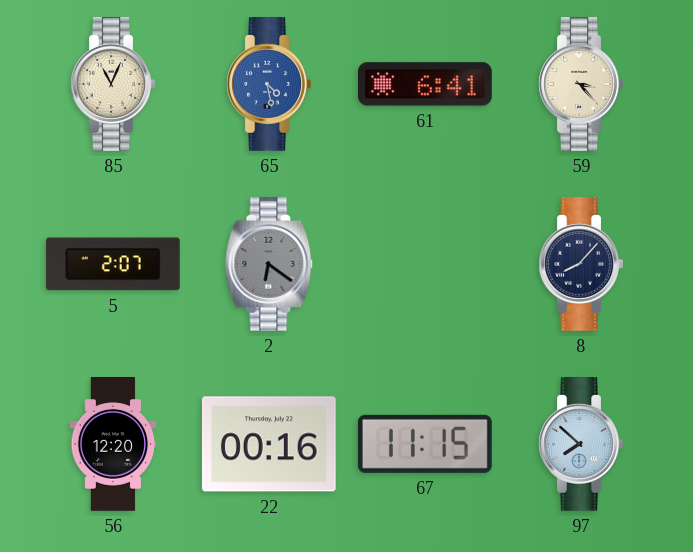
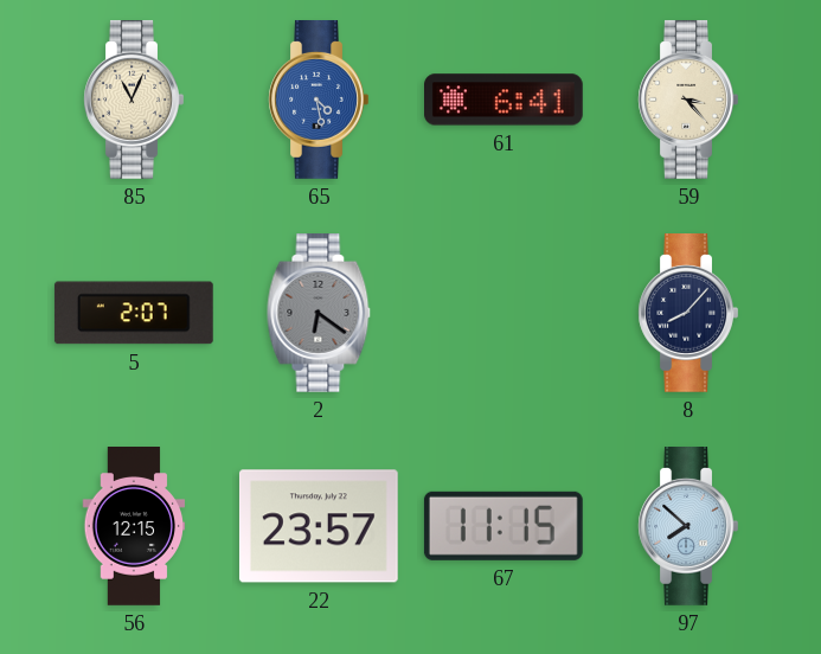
56: 12:20 -> 12:15 (134, 527)
22: 00:16 -> 23:57 (319, 526)
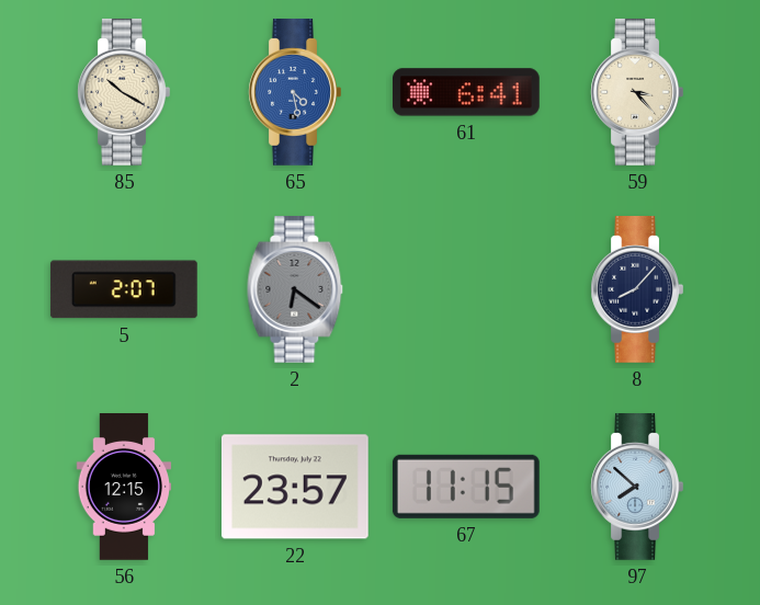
85: 11:04 -> 10:20 (124, 93)
